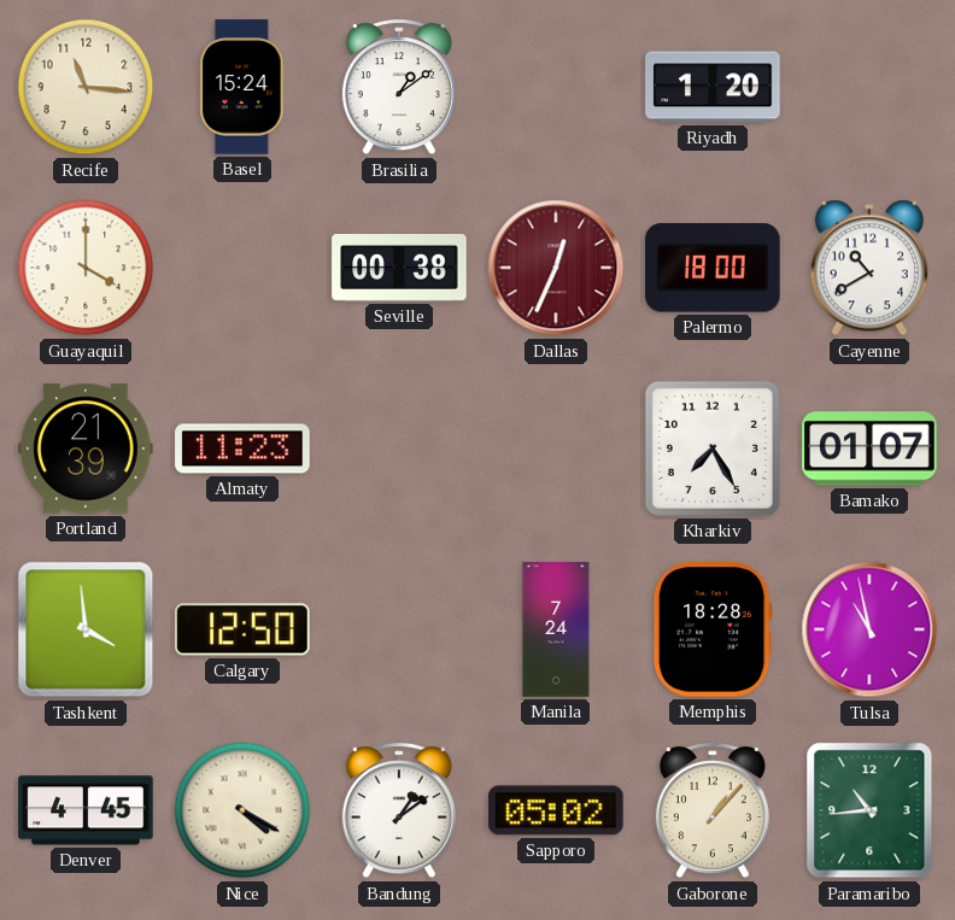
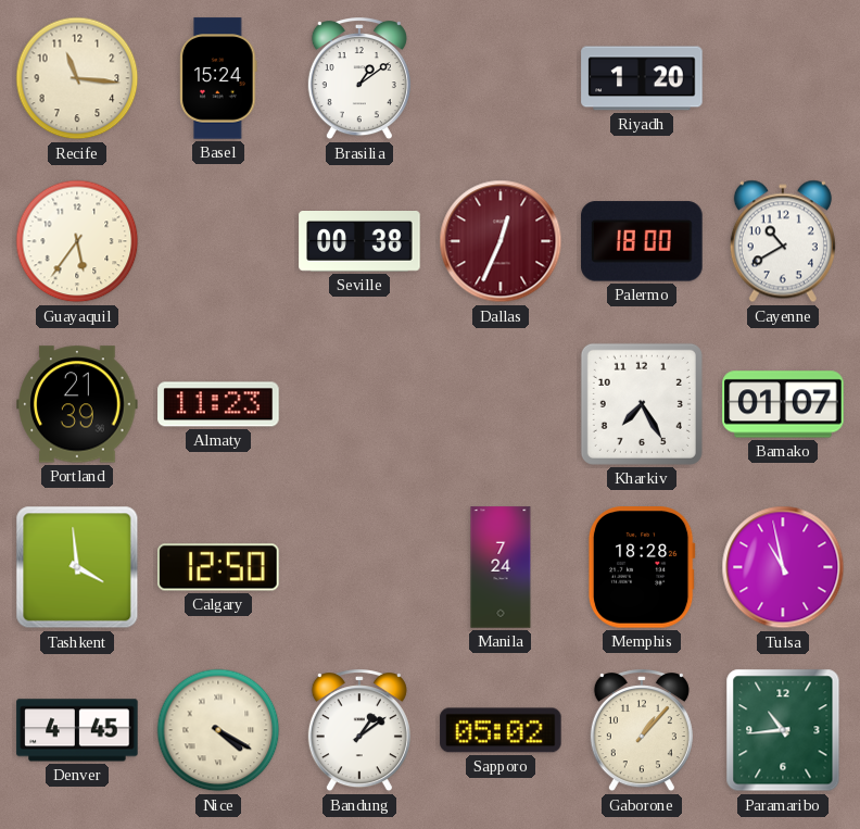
Guayaquil: 4:00 -> 5:36 (77, 241)
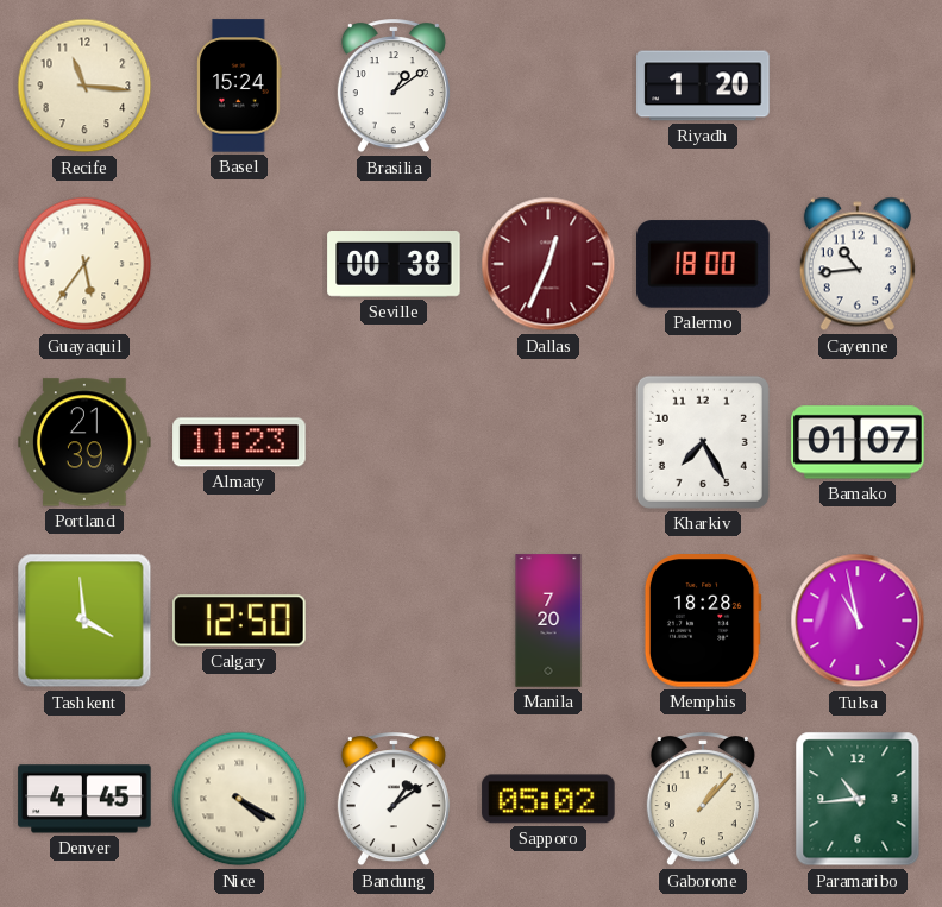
Cayenne: 10:40 -> 10:44 (858, 264)
Manila: 7:24 -> 7:20 (548, 621)
